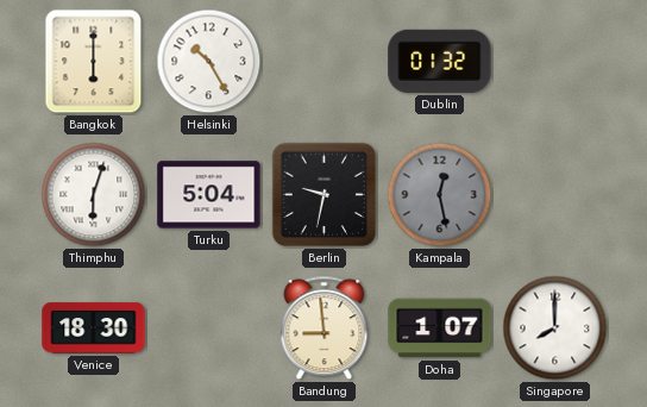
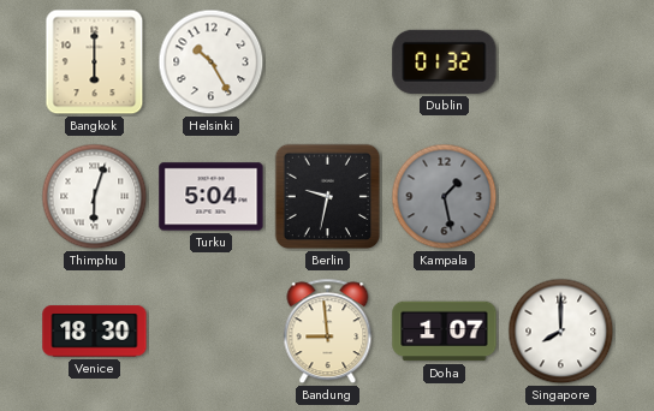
Kampala: 12:28 -> 1:28 (445, 197)
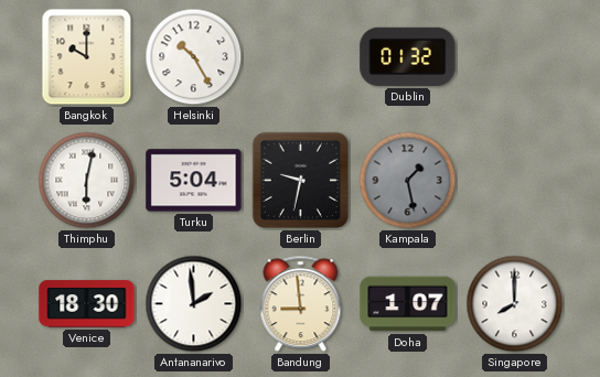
Bangkok: 6:00 -> 10:00 (87, 57)
Thimphu: 6:03 -> 6:02 (87, 181)
Antananarivo: none -> 1:59 (194, 304)
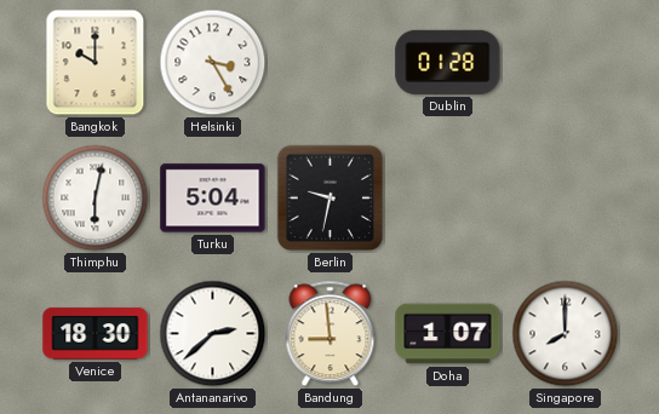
Helsinki: 10:25 -> 3:25 (213, 63)
Dublin: 01:32 -> 01:28 (448, 62)
Kampala: 1:28 -> none (408, 181)
Antananarivo: 1:59 -> 2:38 (213, 334)
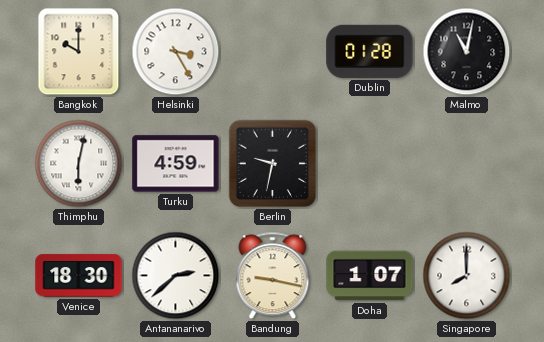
Malmo: none -> 11:02 (467, 52)
Turku: 5:04 -> 4:59 (176, 164)
Bandung: 8:59 -> 9:17 (273, 276)
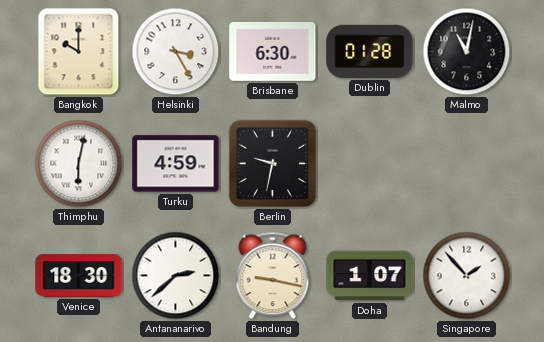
Brisbane: none -> 6:30 (273, 51)
Singapore: 8:00 -> 1:53 (467, 276)
